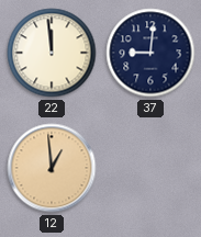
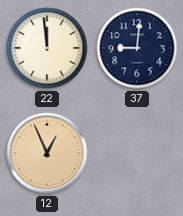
12: 12:59 -> 12:56 (47, 153)
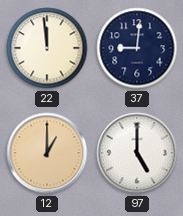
12: 12:56 -> 1:00 (47, 153)
97: none -> 5:00 (137, 153)
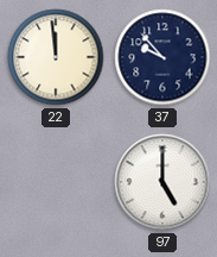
37: 9:01 -> 9:53 (162, 57)
12: 1:00 -> none (47, 153)
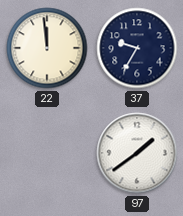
37: 9:53 -> 9:35 (137, 48)
97: 5:00 -> 1:39 (137, 153)
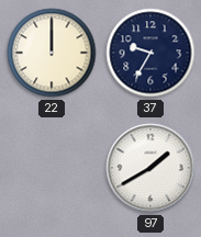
22: 11:59 -> 12:00 (52, 53)
97: 1:39 -> 1:40 (150, 168)
